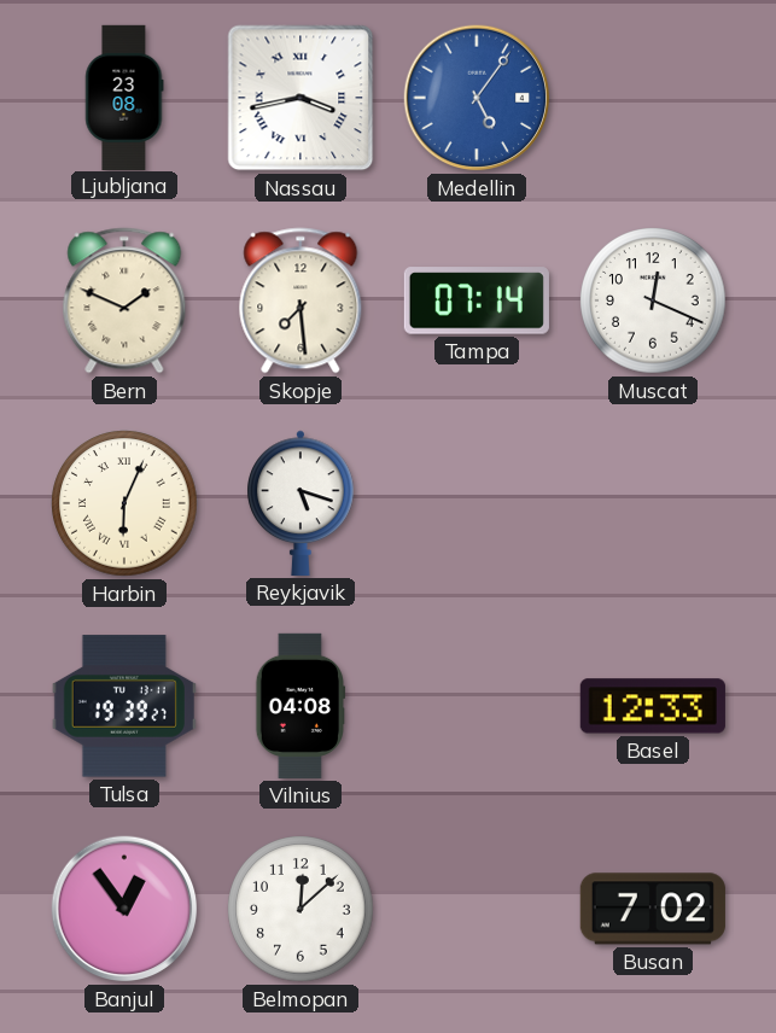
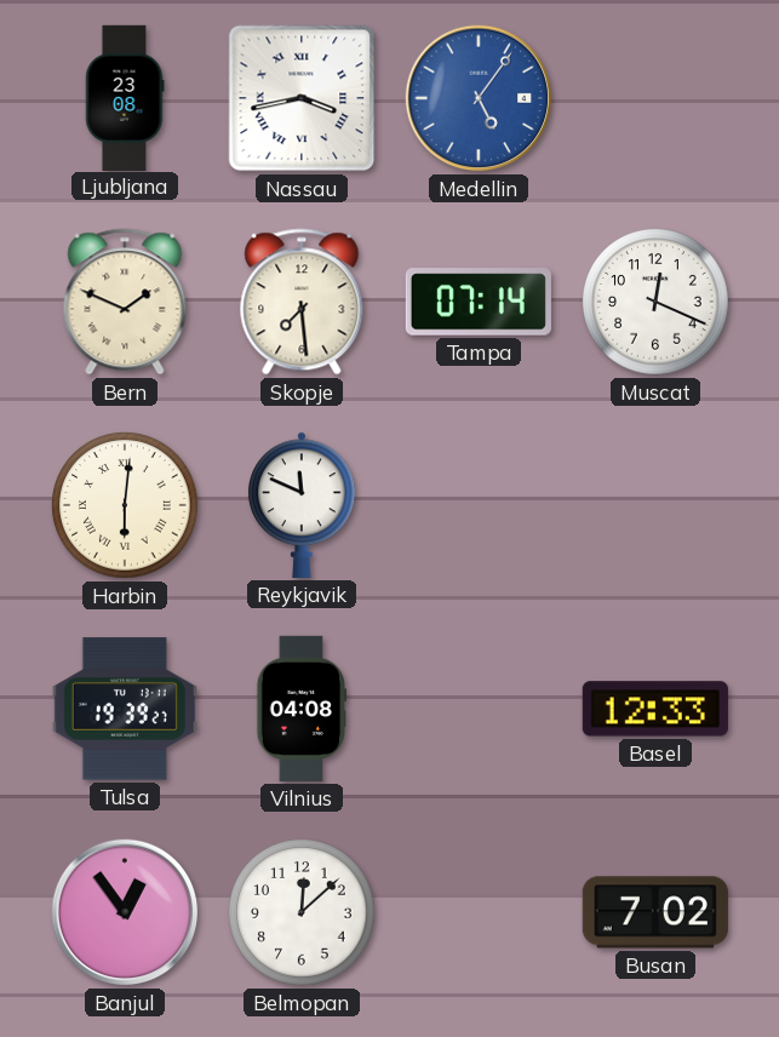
Harbin: 6:04 -> 6:01 (125, 505)
Reykjavik: 5:18 -> 11:49 (302, 505)
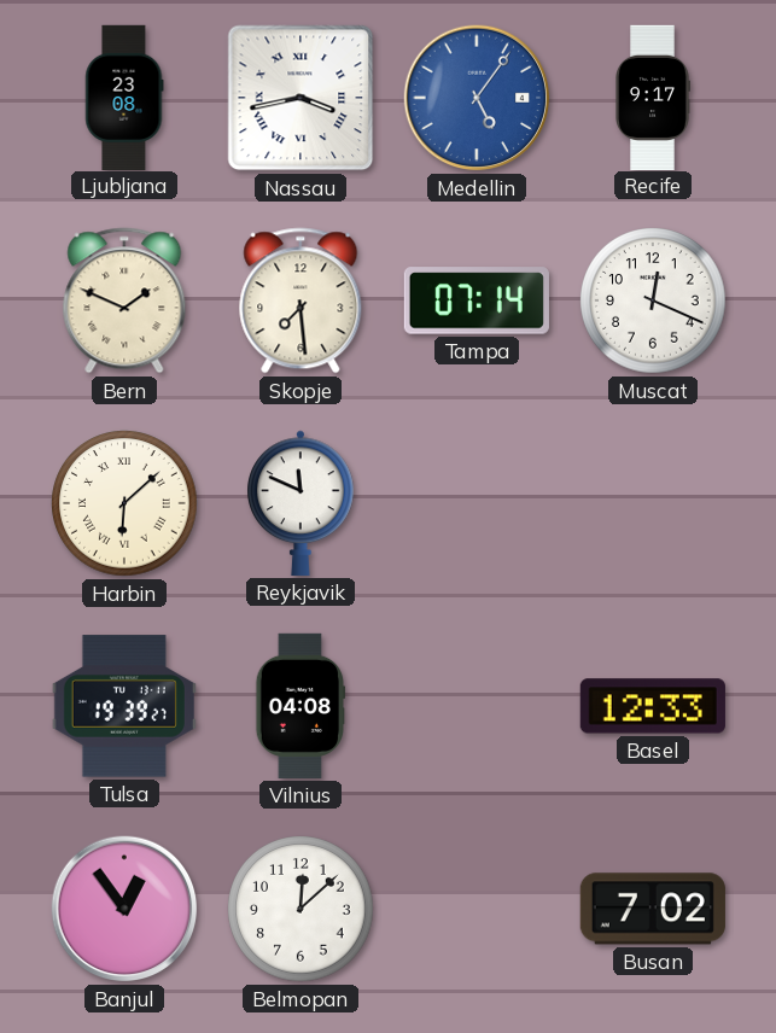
Recife: none -> 9:17 (653, 97)
Harbin: 6:01 -> 6:08 (124, 503)
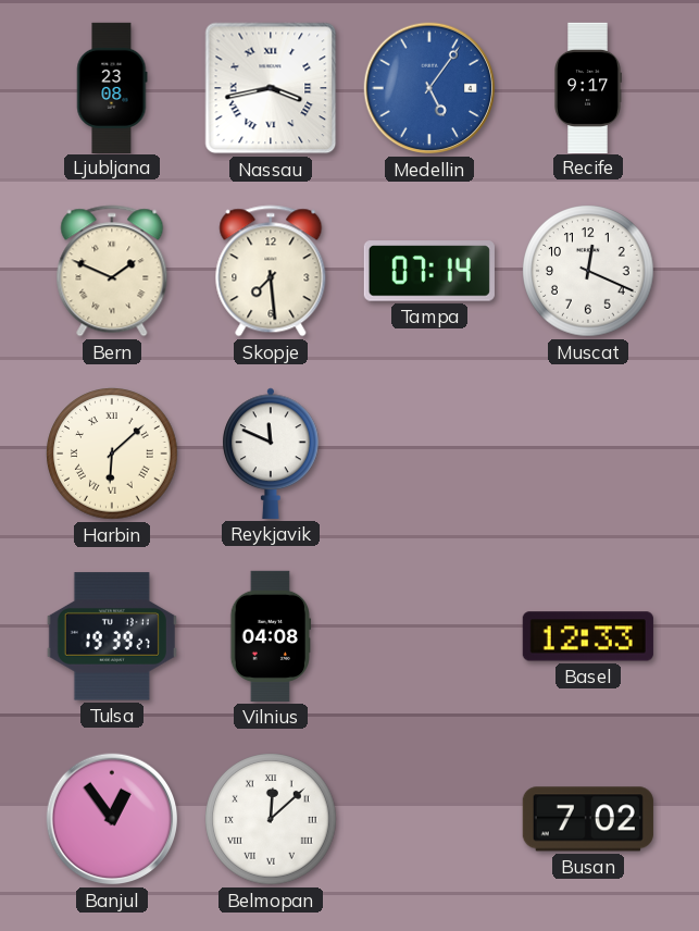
Belmopan numerals: Arabic -> Roman (271, 819)
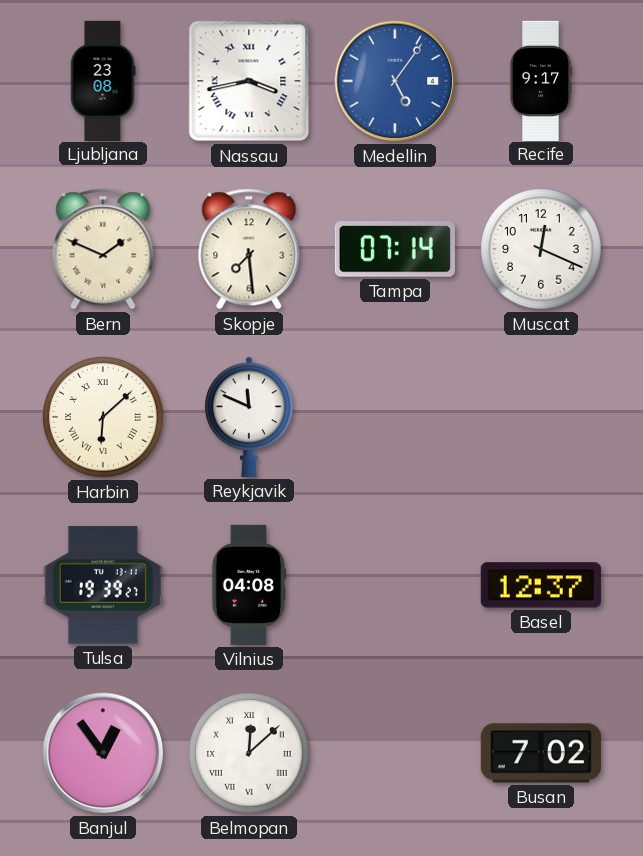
Basel: 12:33 -> 12:37 (541, 585)
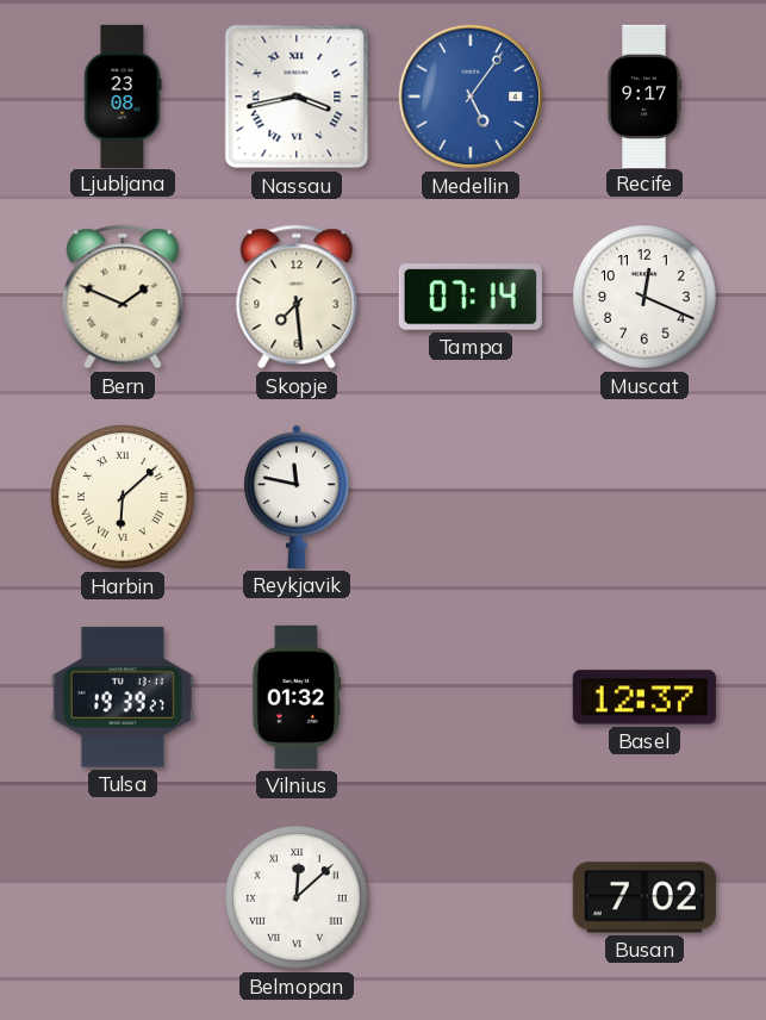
Reykjavik: 11:49 -> 11:47 (297, 497)
Vilnius: 04:08 -> 01:32 (297, 697)
Banjul: 12:54 -> none (103, 753)
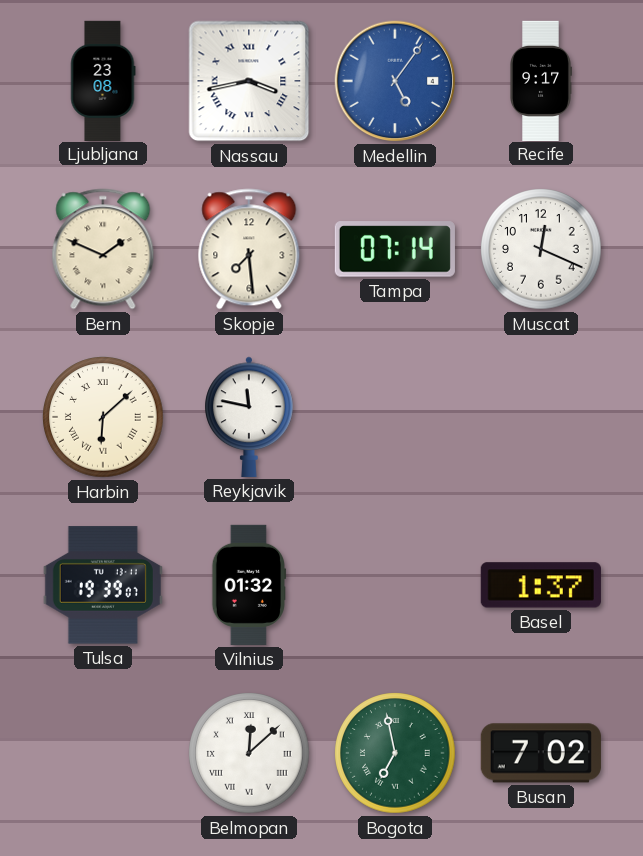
Tulsa: 19:39:27 -> 19:39:07 (103, 585)
Basel: 12:37 -> 1:37 (541, 585)
Bogota: none -> 6:58 (395, 753)
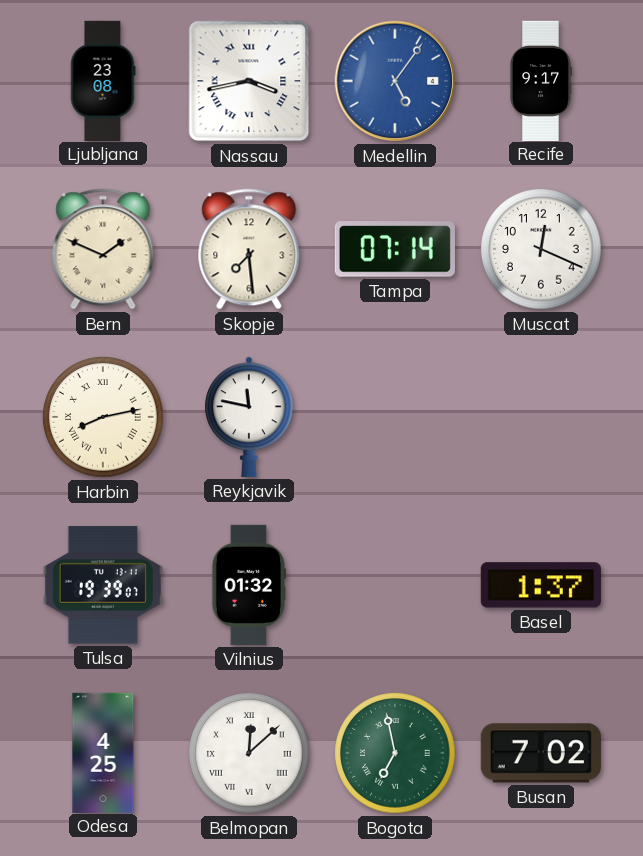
Harbin: 6:08 -> 8:13 (103, 417)
Odesa: none -> 4:25 (103, 752)
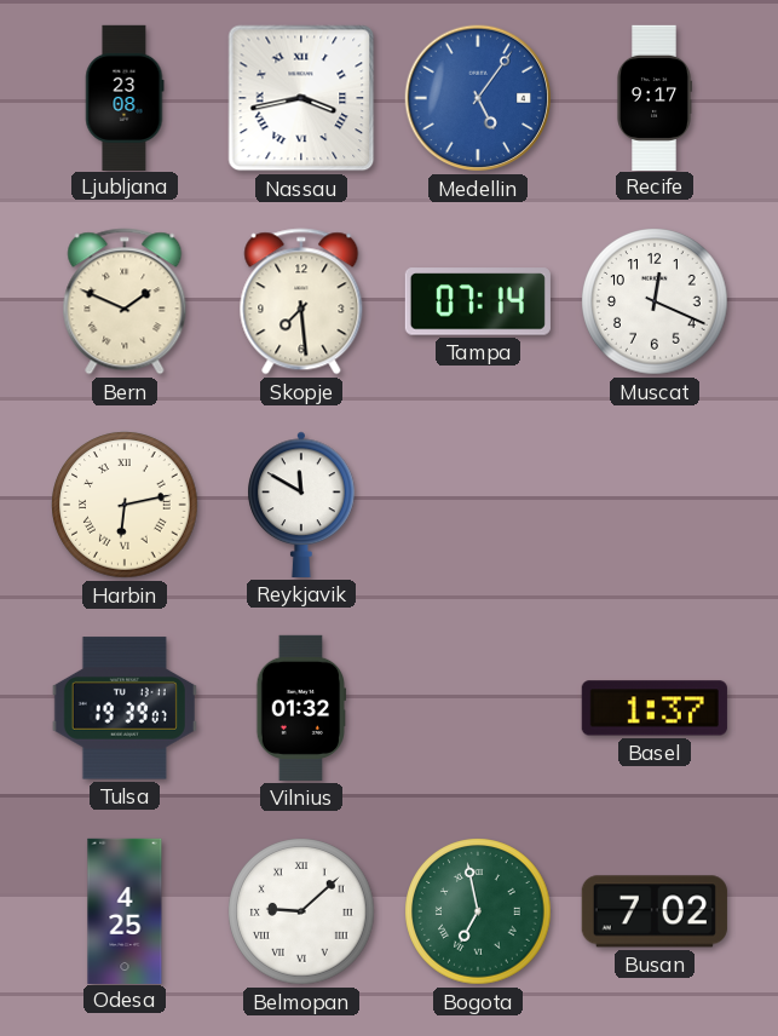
Harbin: 8:13 -> 6:13 (125, 505)
Reykjavik: 11:47 -> 11:50 (301, 505)
Belmopan: 12:08 -> 9:08 (301, 911)
